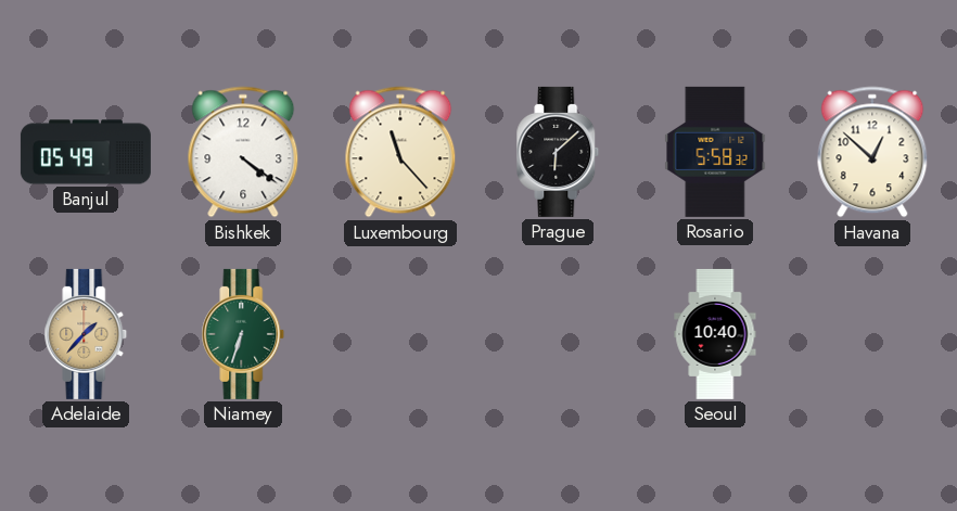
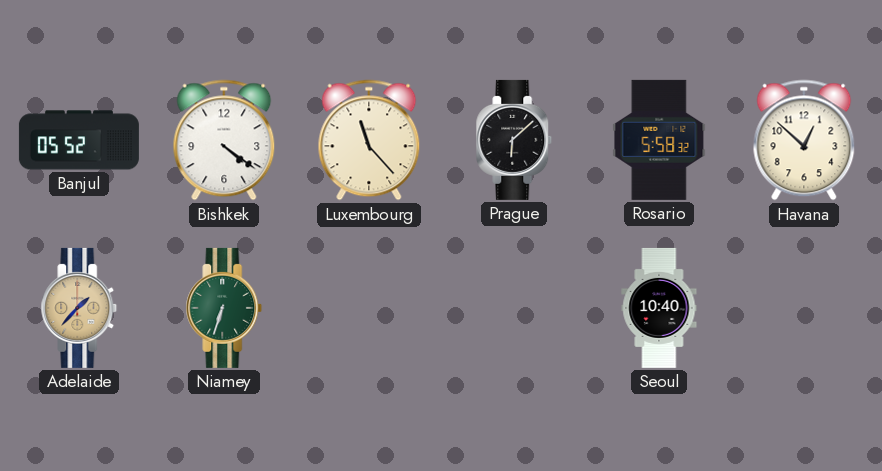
Banjul: 05:49 -> 05:52 (79, 140)
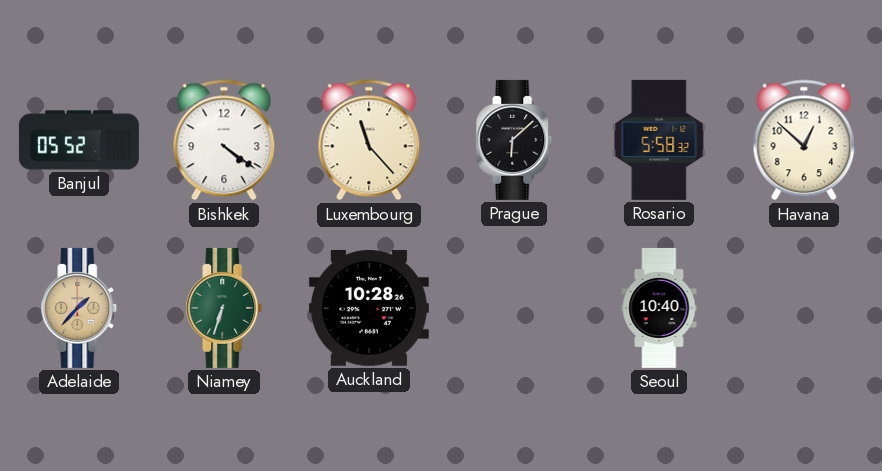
Auckland: none -> 10:28 (369, 308)
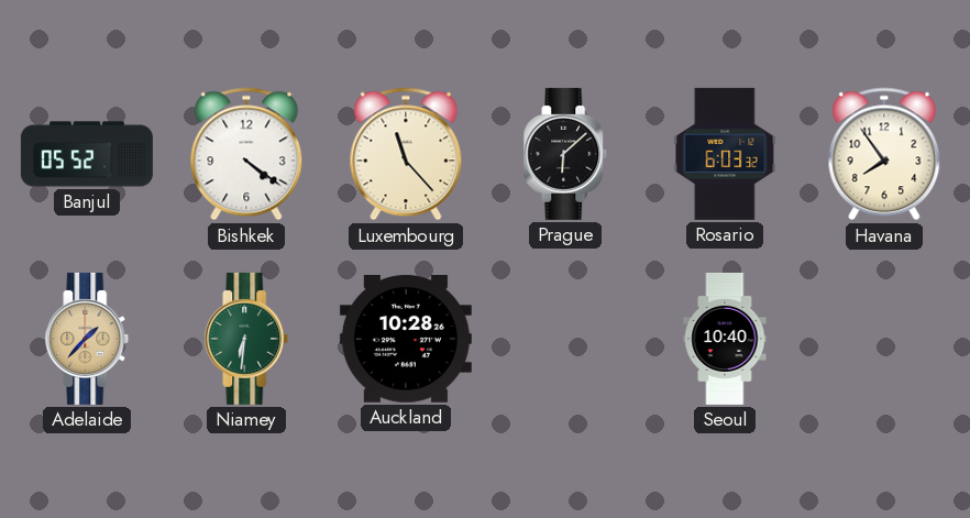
Rosario: 5:58 -> 6:03 (725, 154)
Havana: 12:52 -> 7:54 (884, 154)
Niamey: 6:33 -> 6:31 (246, 339)
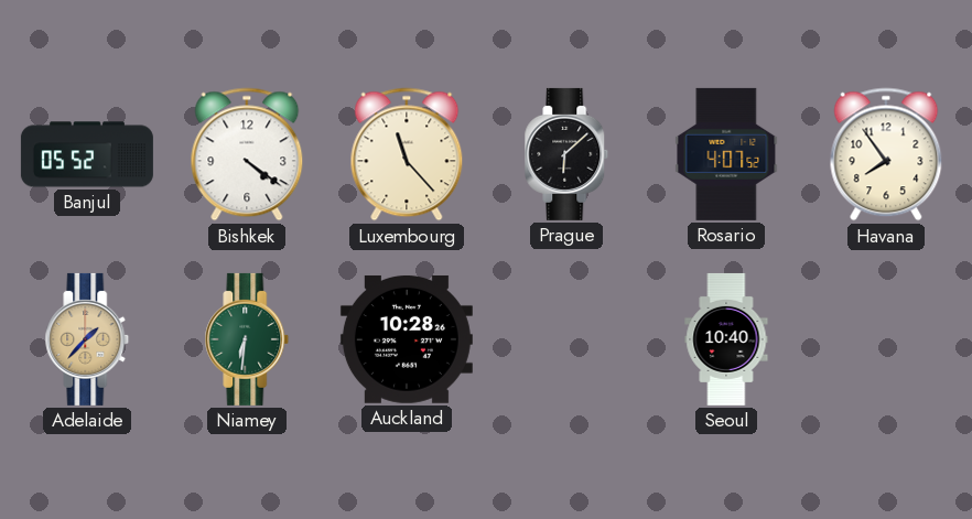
Rosario: 6:03 -> 4:07 (726, 154)
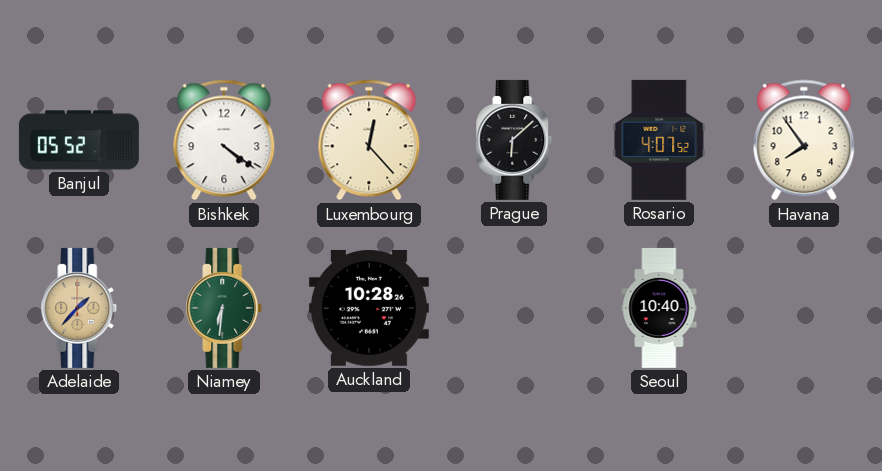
Luxembourg: 11:23 -> 12:23 (369, 140)
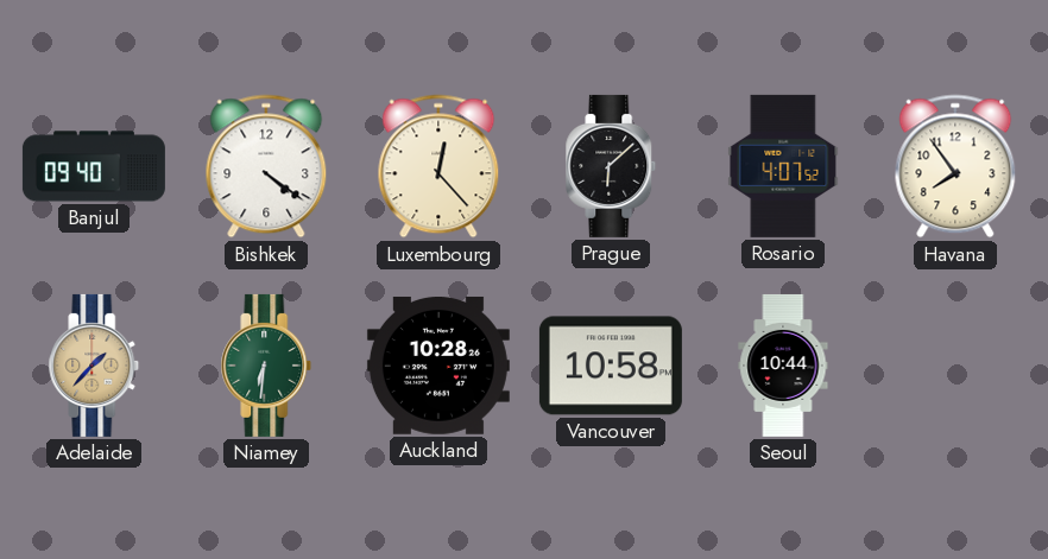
Banjul: 05:52 -> 09:40 (94, 166)
Vancouver: none -> 10:58 (611, 366)
Seoul: 10:40 -> 10:44 (783, 366)
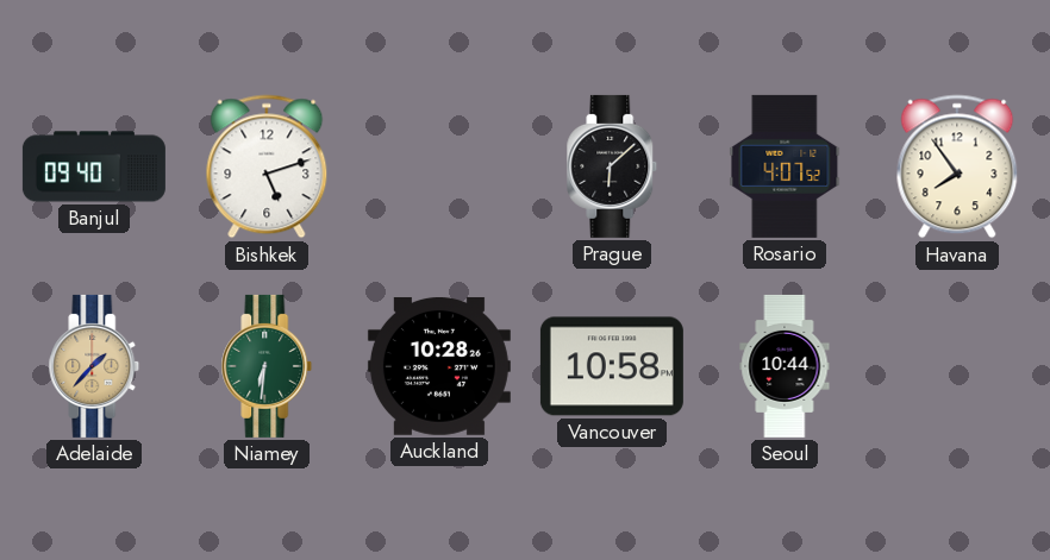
Bishkek: 4:21 -> 5:12 (267, 166)
Luxembourg: 12:23 -> none (438, 166)
